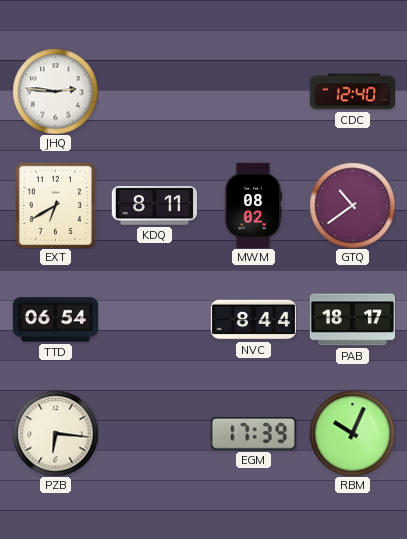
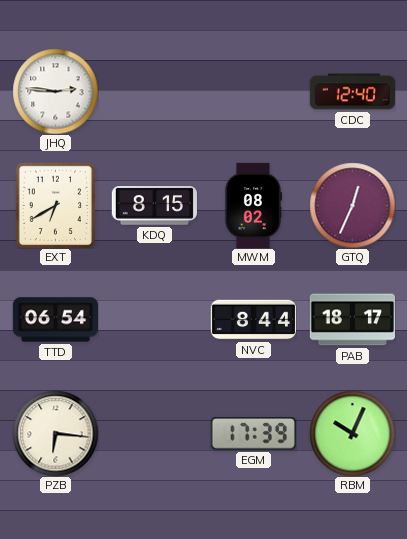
KDQ: 8:11 -> 8:15 (154, 206)
GTQ: 10:39 -> 12:34 (352, 205)
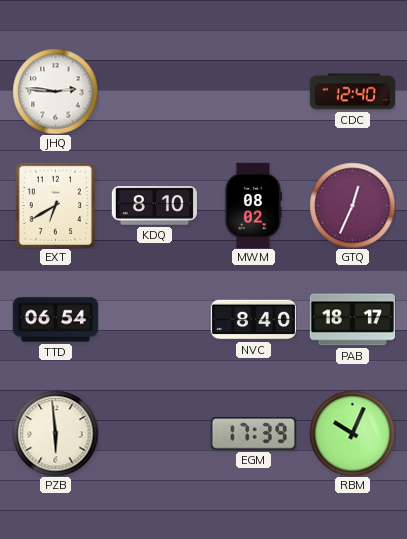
KDQ: 8:15 -> 8:10 (154, 206)
NVC: 8:44 -> 8:40 (253, 320)
PZB: 6:16 -> 5:59 (55, 433)
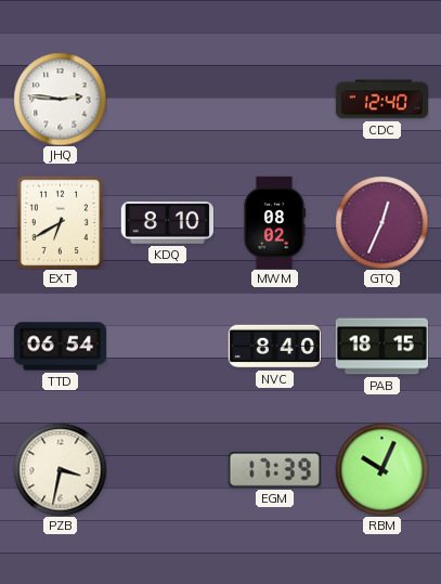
PAB: 18:17 -> 18:15 (381, 347)
PZB: 5:59 -> 3:32 (60, 469)
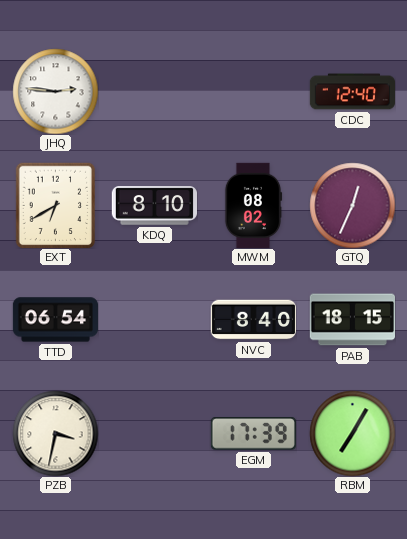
RBM: 10:04 -> 7:05 (352, 433)
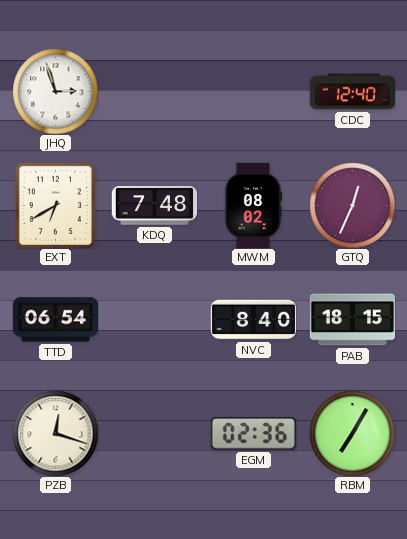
JHQ: 2:46 -> 2:57 (55, 91)
KDQ: 8:10 -> 7:48 (154, 206)
PZB: 3:32 -> 12:18 (55, 433)
EGM: 17:39 -> 02:36 (253, 434)
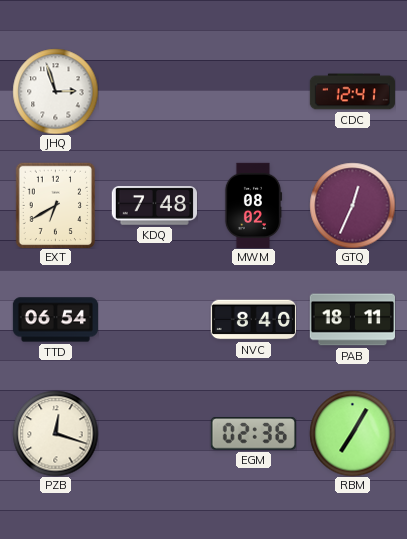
CDC: 12:40 -> 12:41 (352, 92)
PAB: 18:15 -> 18:11 (352, 320)
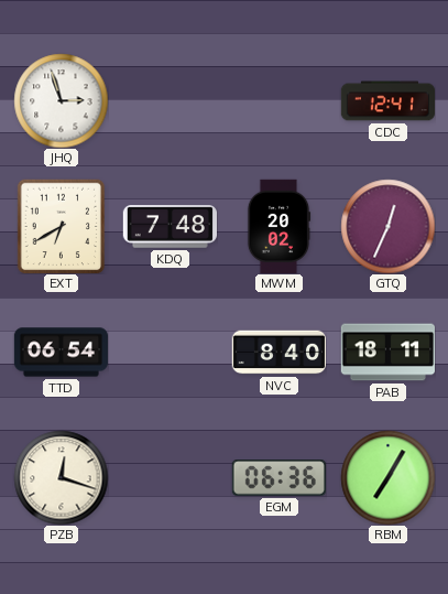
MWM: 08:02 -> 20:02 (278, 226)
EGM: 02:36 -> 06:36 (278, 478)
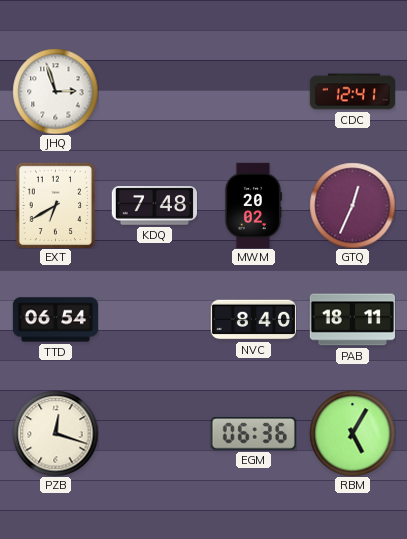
RBM: 7:05 -> 5:05 (352, 433)
